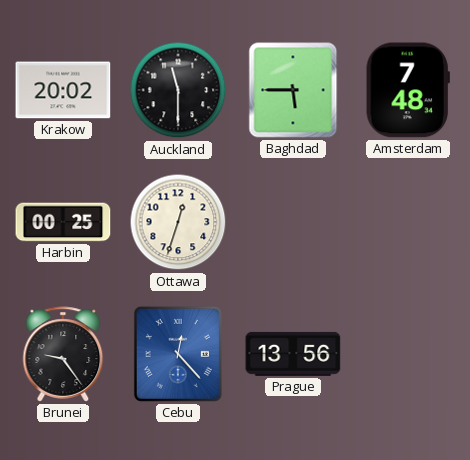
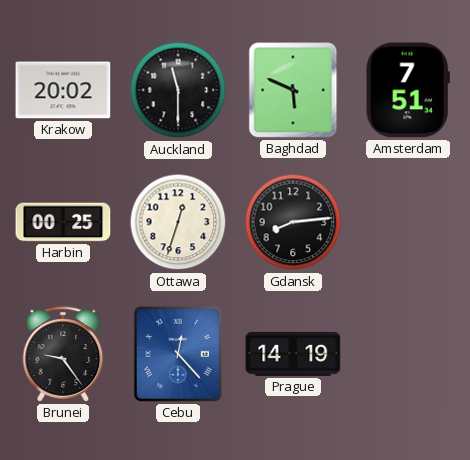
Baghdad: 5:45 -> 5:49 (293, 90)
Amsterdam: 7:48 -> 7:51 (408, 90)
Gdansk: none -> 8:14 (293, 222)
Prague: 13:56 -> 14:19 (293, 354)
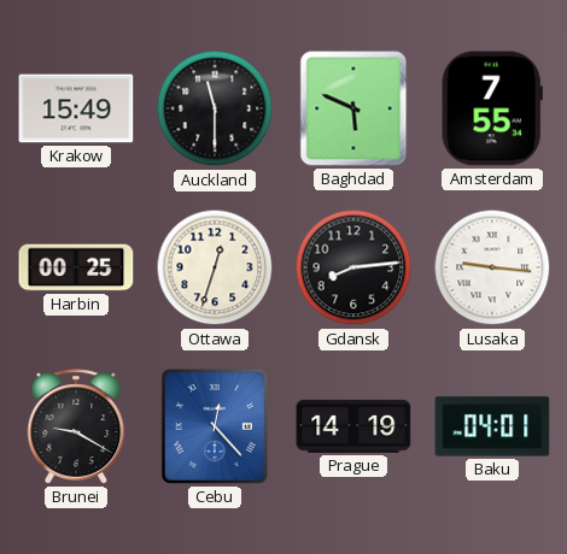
Krakow: 20:02 -> 15:49 (76, 108)
Amsterdam: 7:51 -> 7:55 (492, 108)
Lusaka: none -> 9:16 (492, 267)
Brunei: 9:24 -> 9:20 (76, 426)
Baku: none -> 04:01 (492, 426)
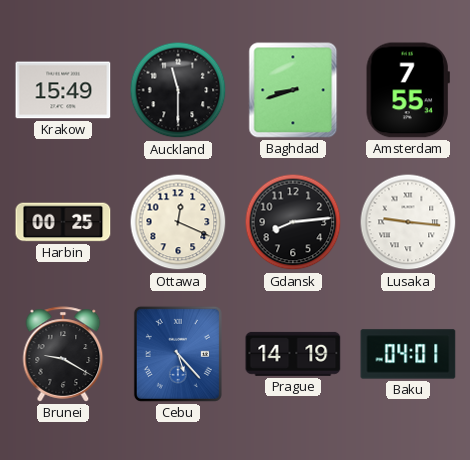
Baghdad: 5:49 -> 8:42 (293, 90)
Ottawa: 12:33 -> 12:19 (178, 222)
Cebu: 12:23 -> 5:23 (178, 354)
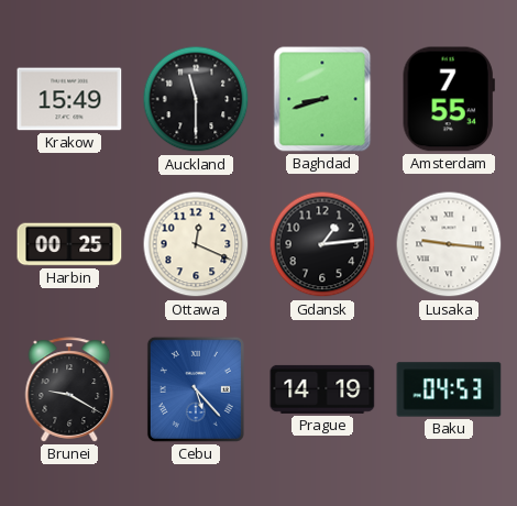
Gdansk: 8:14 -> 1:14 (322, 244)
Baku: 04:01 -> 04:53 (449, 389)
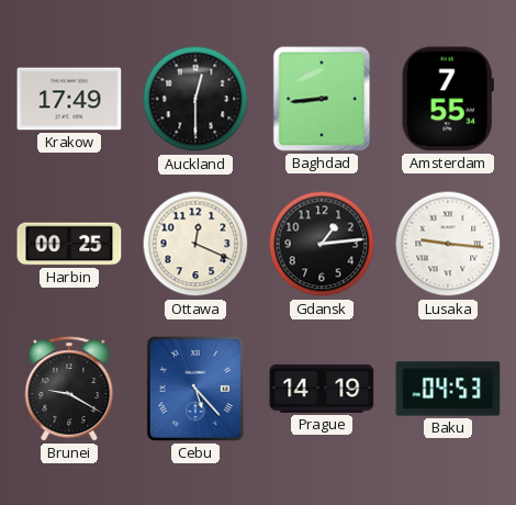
Krakow: 15:49 -> 17:49 (69, 99)
Auckland: 11:30 -> 12:30 (195, 99)
Baghdad: 8:42 -> 8:44 (322, 99)
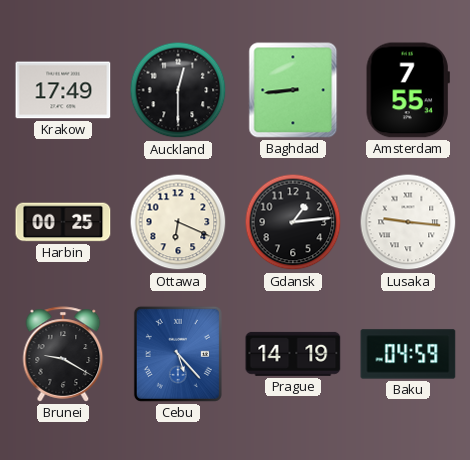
Ottawa: 12:19 -> 6:19 (178, 222)
Baku: 04:53 -> 04:59 (408, 354)
